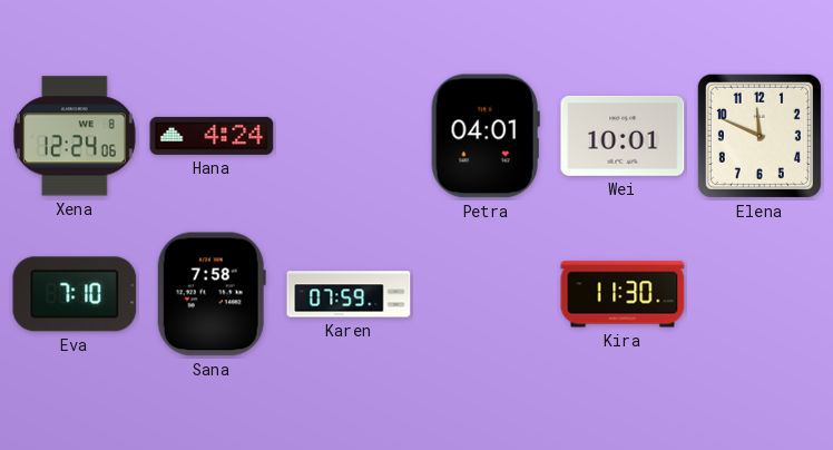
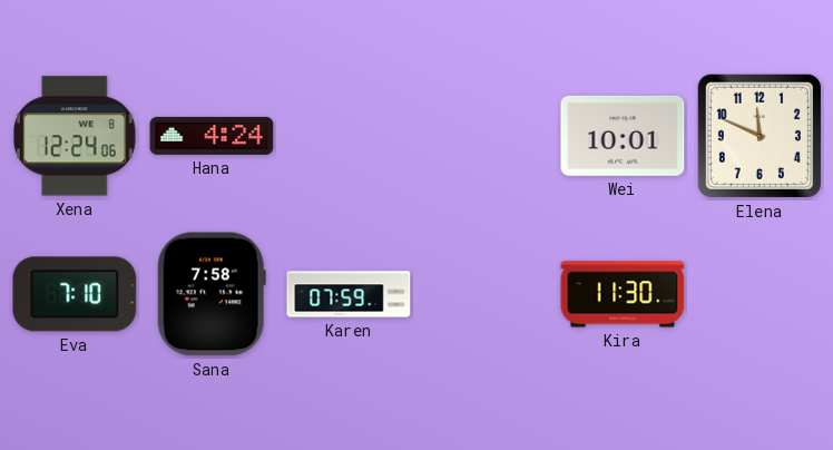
Petra: 04:01 -> none (486, 136)
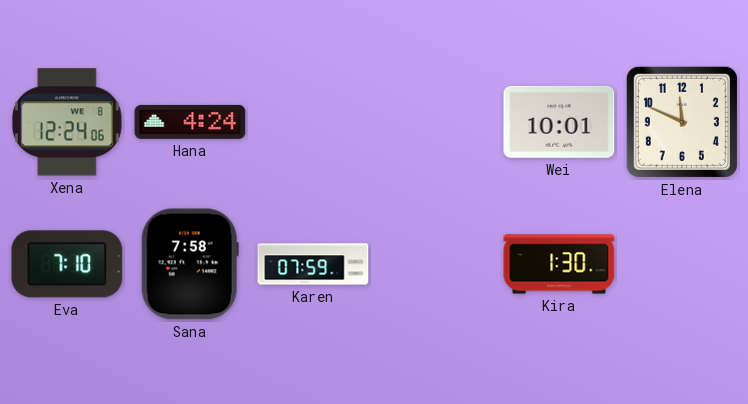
Kira: 11:30 -> 1:30 (559, 264)
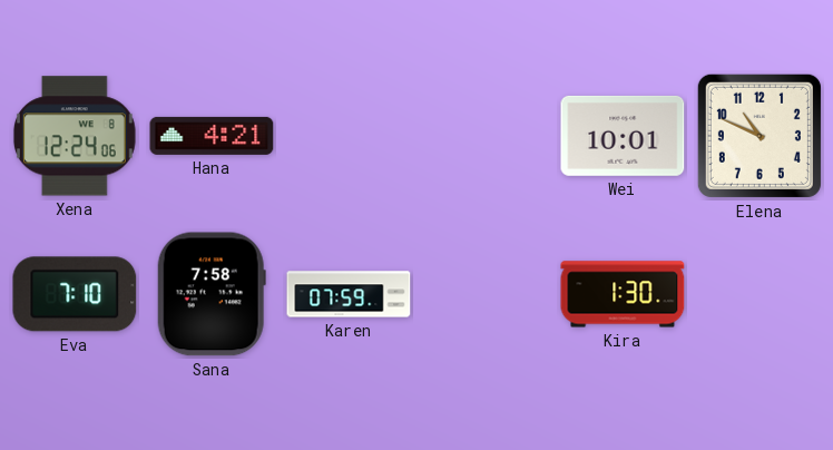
Hana: 4:24 -> 4:21 (212, 136)
Elena: 11:49 -> 10:49 (759, 136)
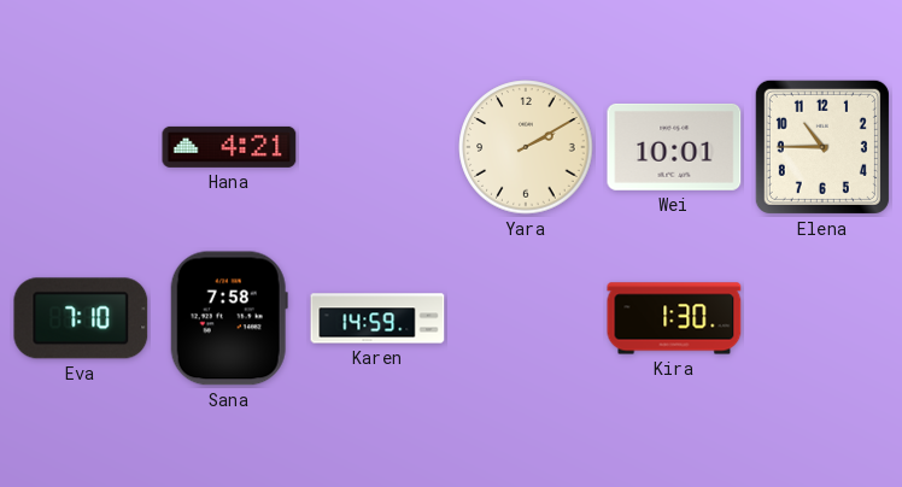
Xena: 12:24 -> none (75, 136)
Yara: none -> 2:10 (526, 147)
Elena: 10:49 -> 10:45 (822, 147)
Karen: 07:59 -> 14:59 (377, 318)
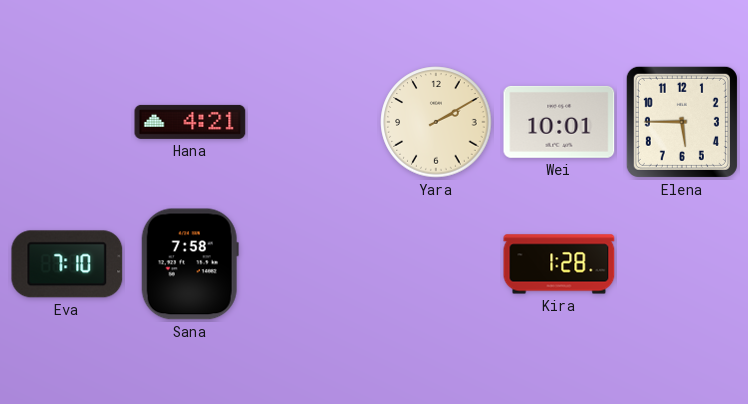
Elena: 10:45 -> 5:45 (682, 122)
Karen: 14:59 -> none (377, 318)
Kira: 1:30 -> 1:28 (559, 264)
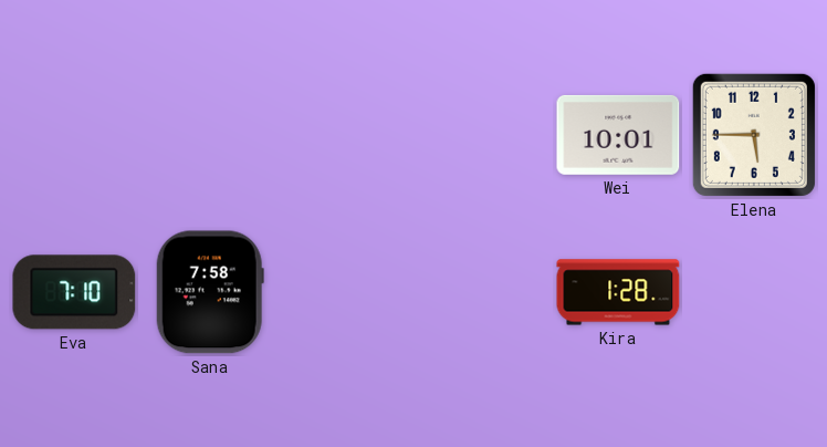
Hana: 4:21 -> none (190, 122)
Yara: 2:10 -> none (436, 122)
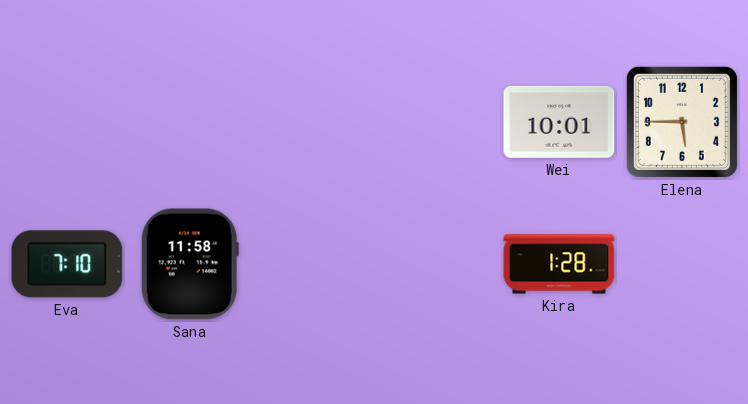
Sana: 7:58 -> 11:58 (190, 264)
